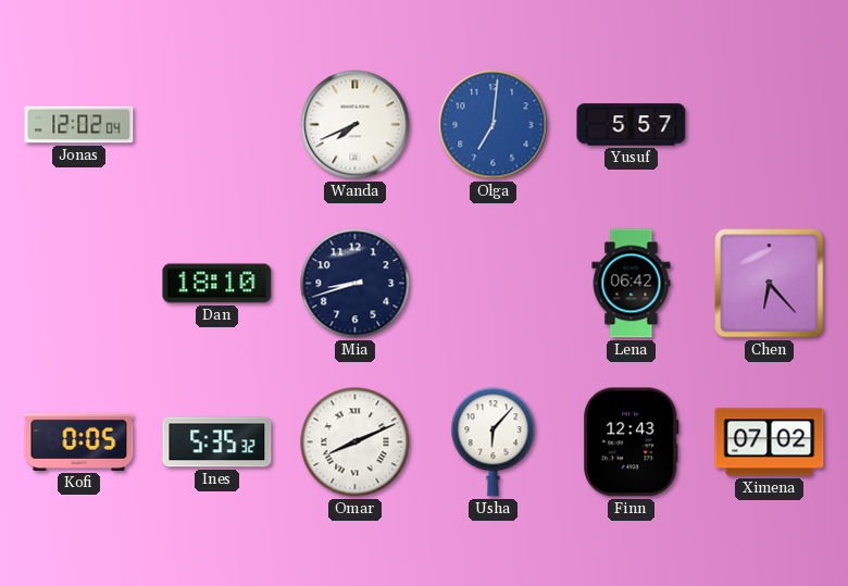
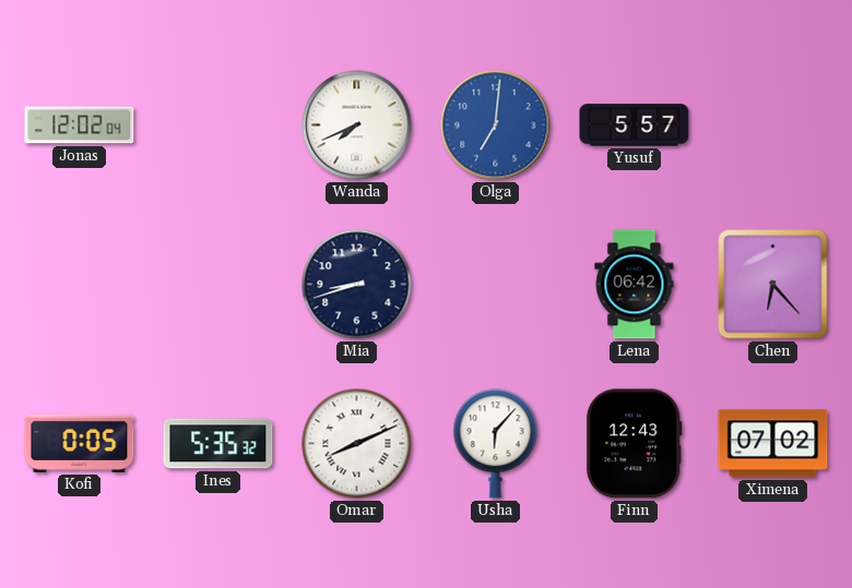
Dan: 18:10 -> none (217, 284)
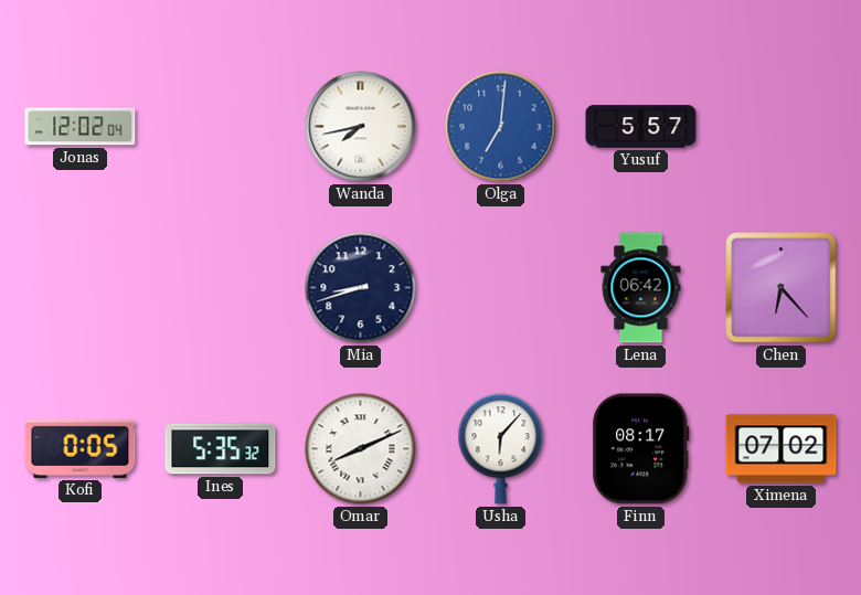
Wanda: 7:41 -> 7:43 (361, 127)
Finn: 12:43 -> 08:17 (641, 449)
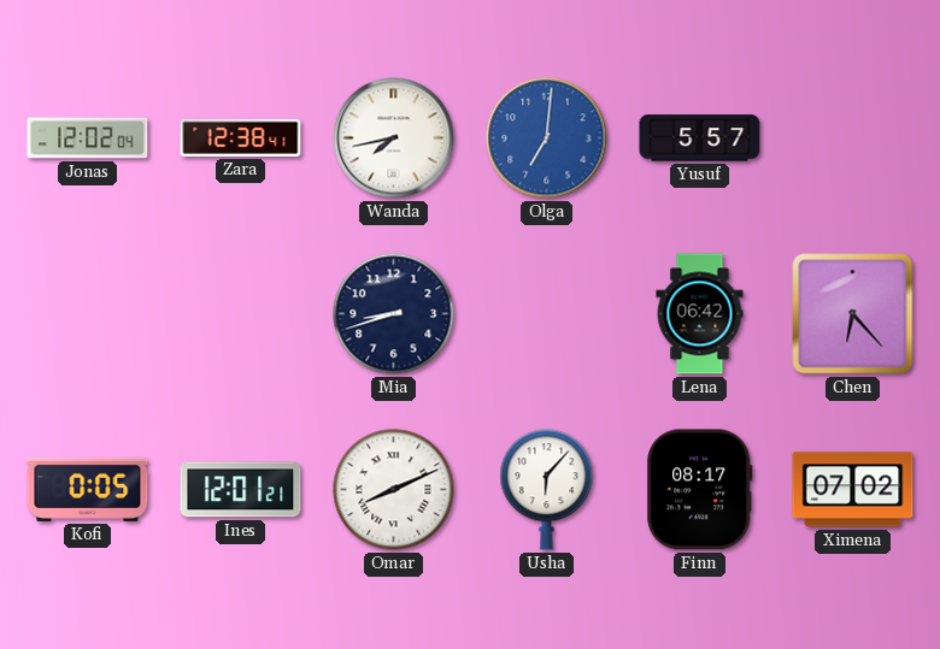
Zara: none -> 12:38 (241, 137)
Ines: 5:35 -> 12:01 (241, 490)
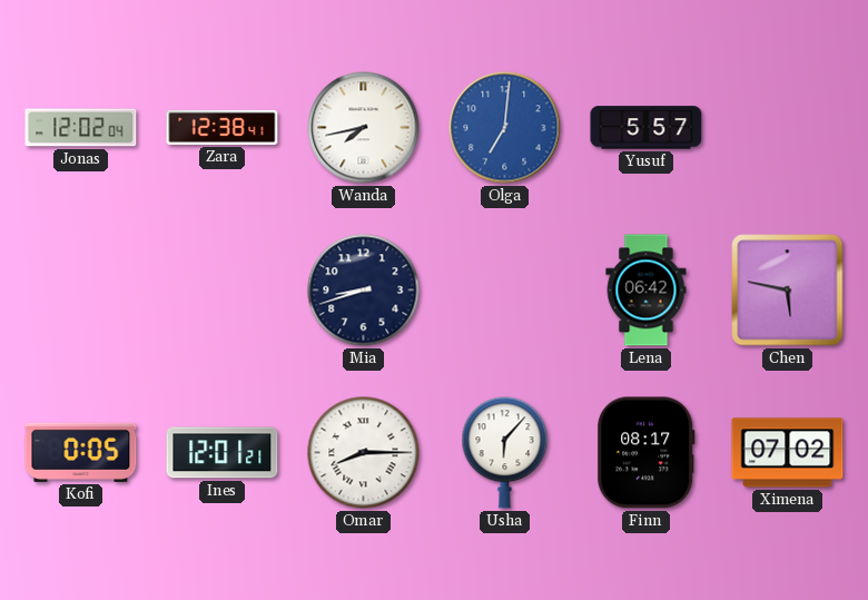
Chen: 6:23 -> 5:47 (788, 291)
Omar: 8:11 -> 8:15 (364, 453)
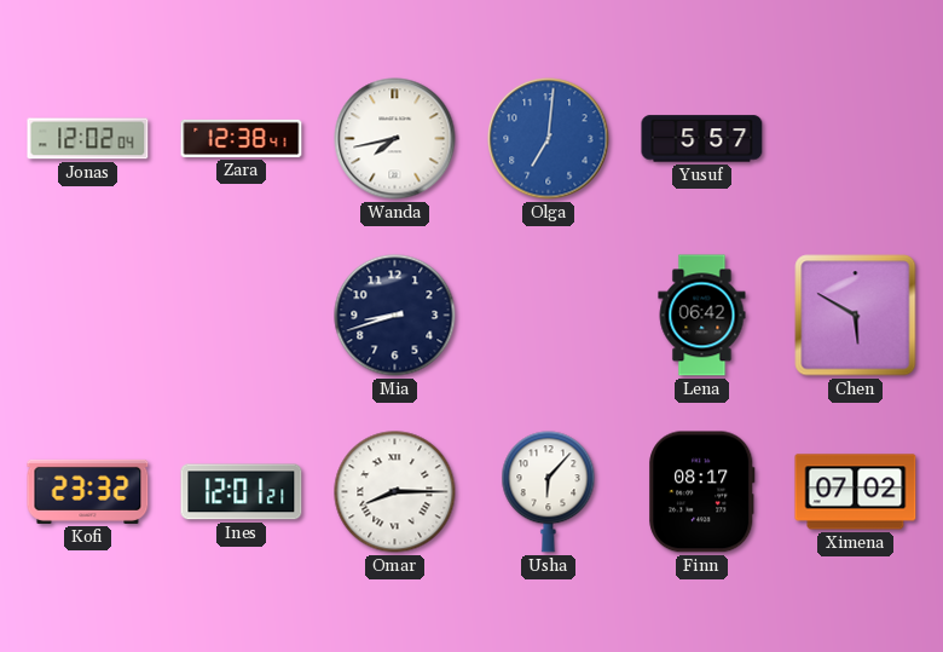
Chen: 5:47 -> 5:50 (856, 316)
Kofi: 0:05 -> 23:32 (88, 491)
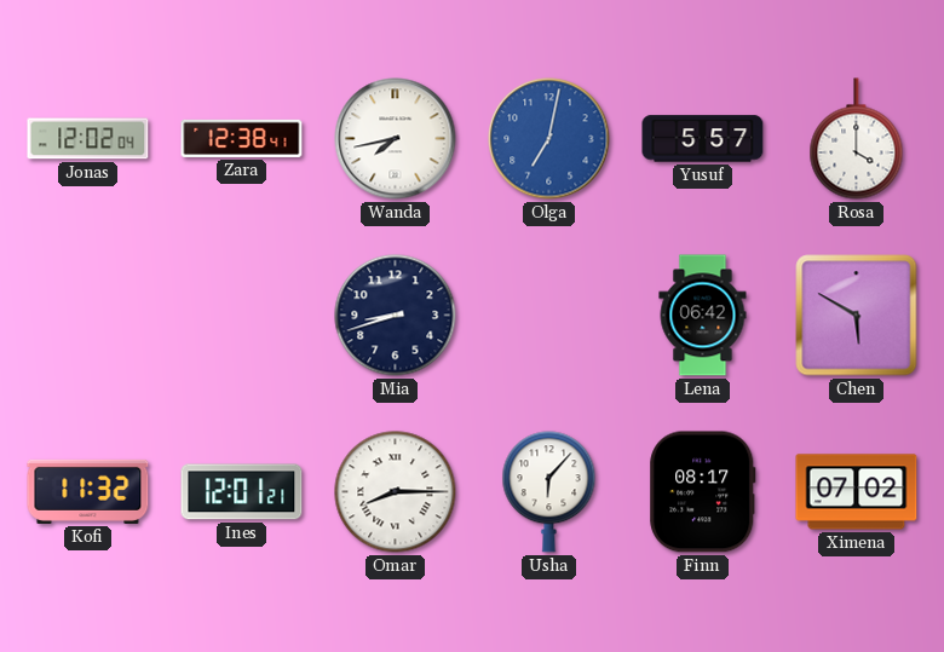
Olga: 7:01 -> 7:02 (549, 139)
Rosa: none -> 4:00 (857, 139)
Kofi: 23:32 -> 11:32 (88, 491)
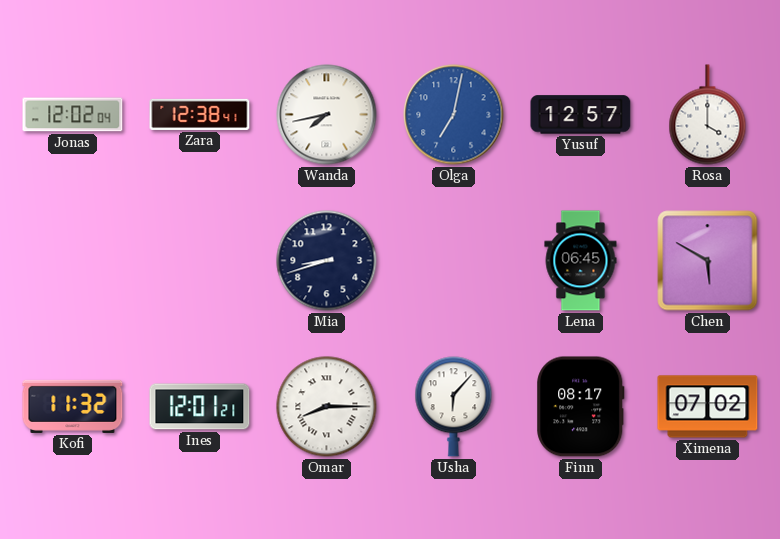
Yusuf: 5:57 -> 12:57 (581, 115)
Lena: 06:42 -> 06:45 (581, 261)
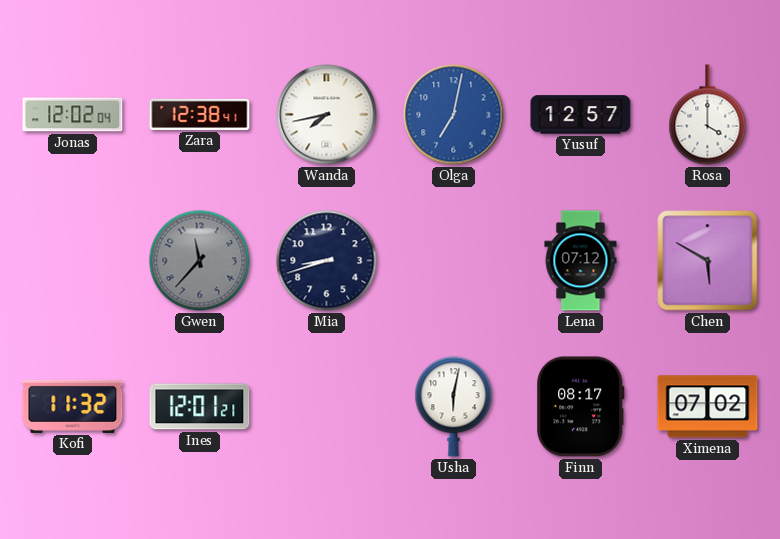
Gwen: none -> 11:37 (200, 261)
Lena: 06:45 -> 07:12 (581, 261)
Omar: 8:15 -> none (327, 407)
Usha: 6:07 -> 6:02 (454, 407)
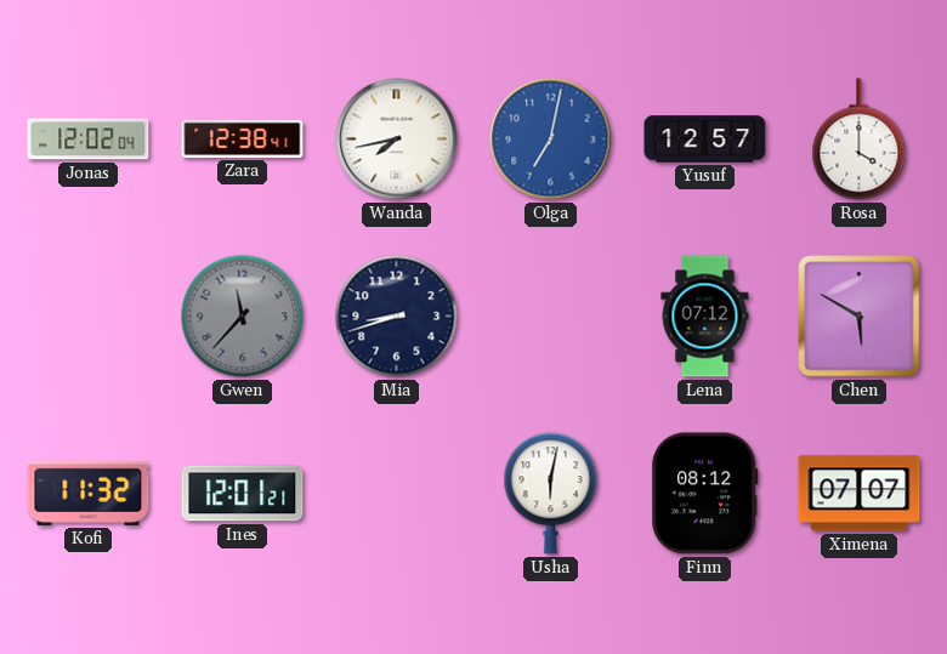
Finn: 08:17 -> 08:12 (705, 494)
Ximena: 07:02 -> 07:07 (860, 494)
